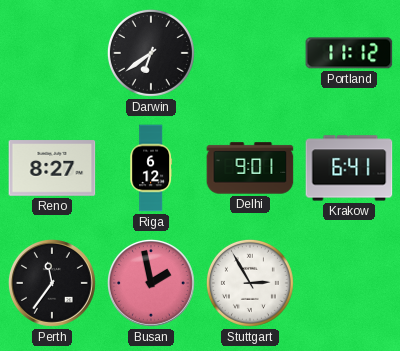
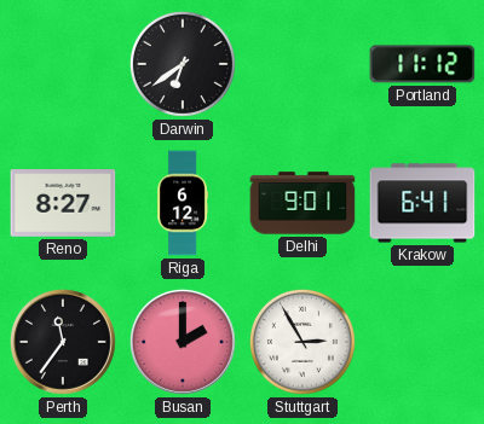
Busan: 1:58 -> 2:00 (183, 342)
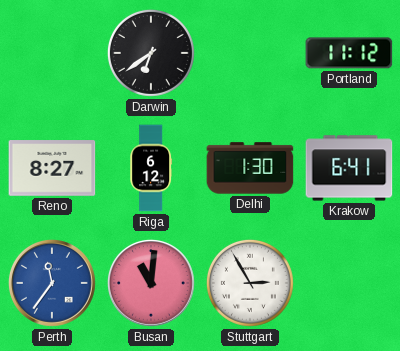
Delhi: 9:01 -> 1:30 (250, 168)
Perth dial: black -> blue (52, 283)
Busan: 2:00 -> 11:01 (151, 283)
